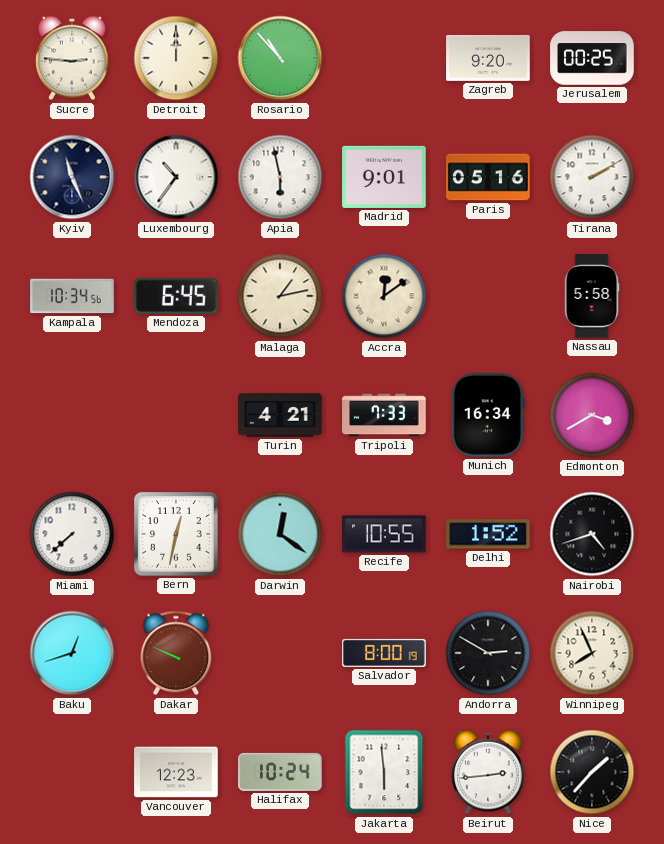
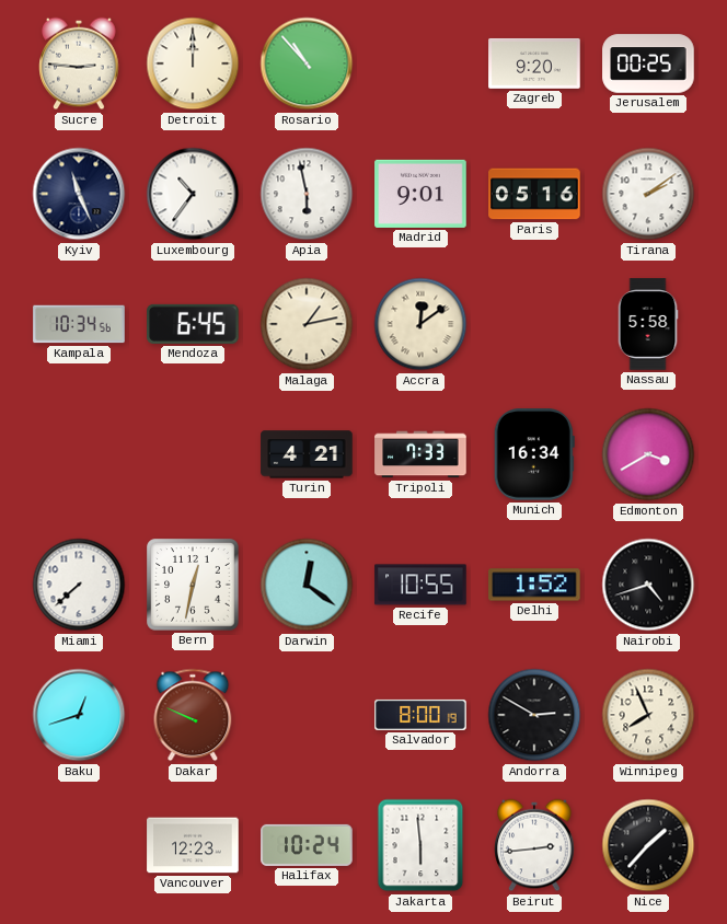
Tirana: 2:10 -> 2:09 (648, 194)
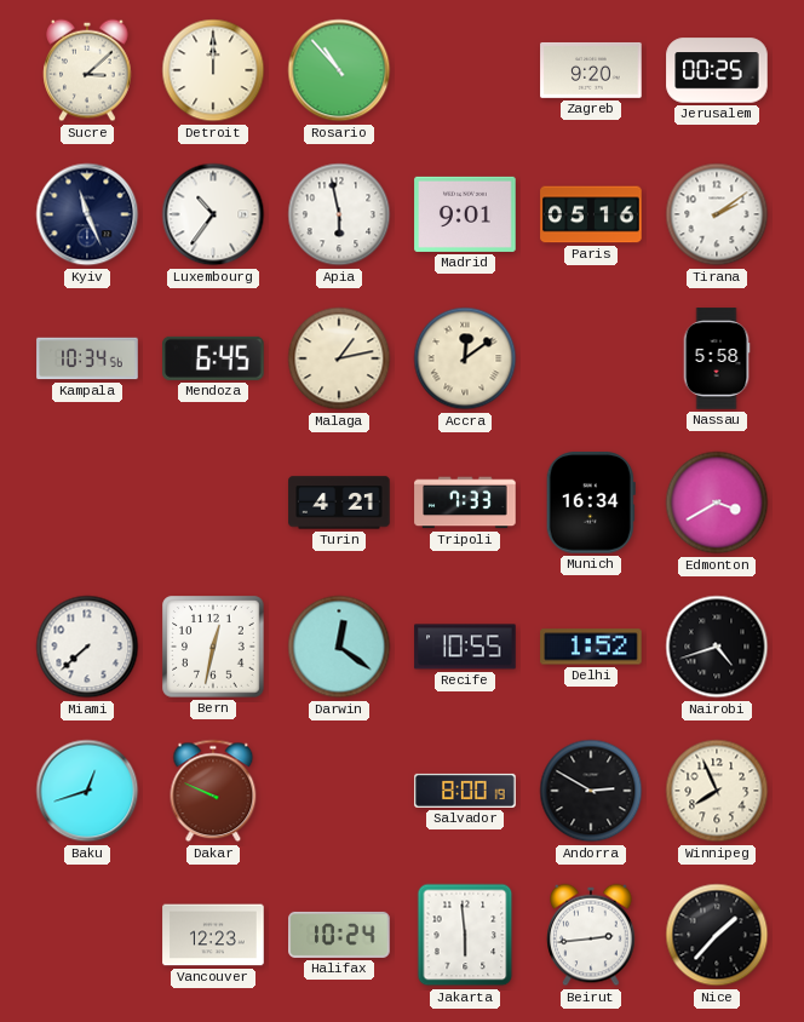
Sucre: 2:46 -> 3:08 (87, 70)
